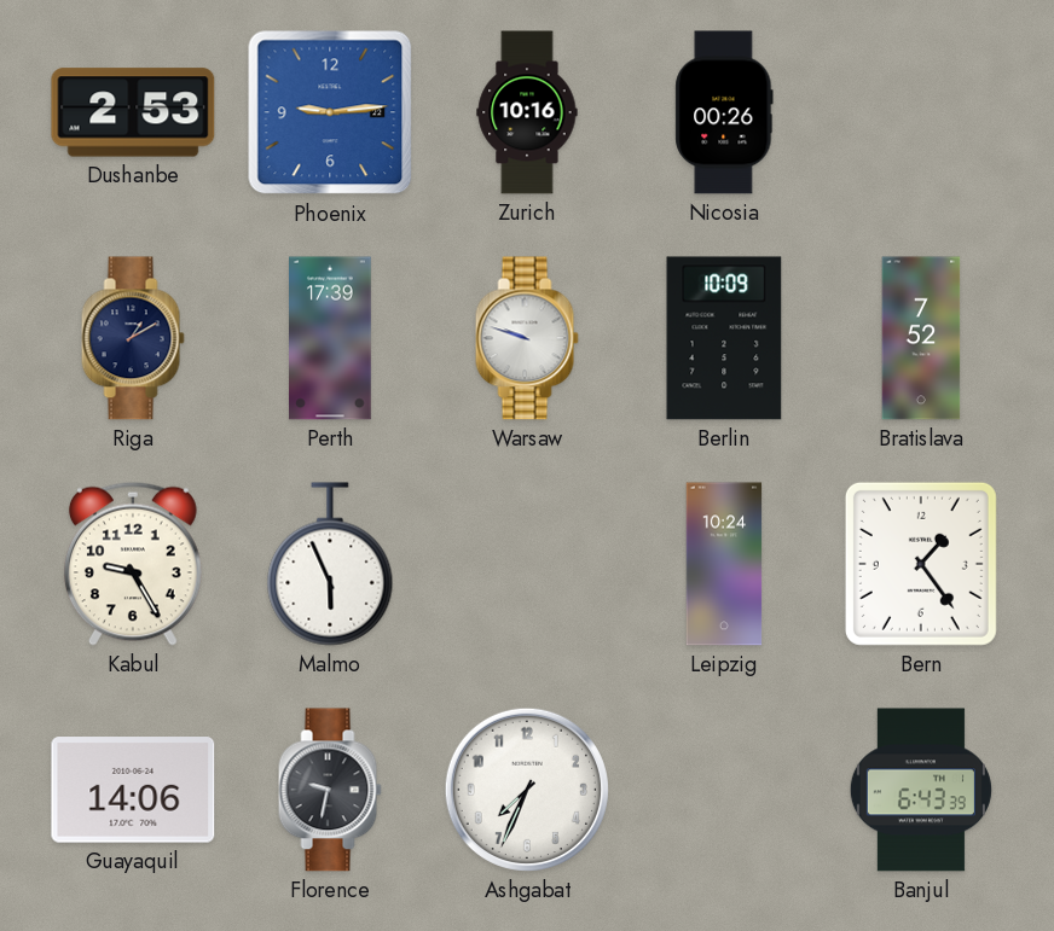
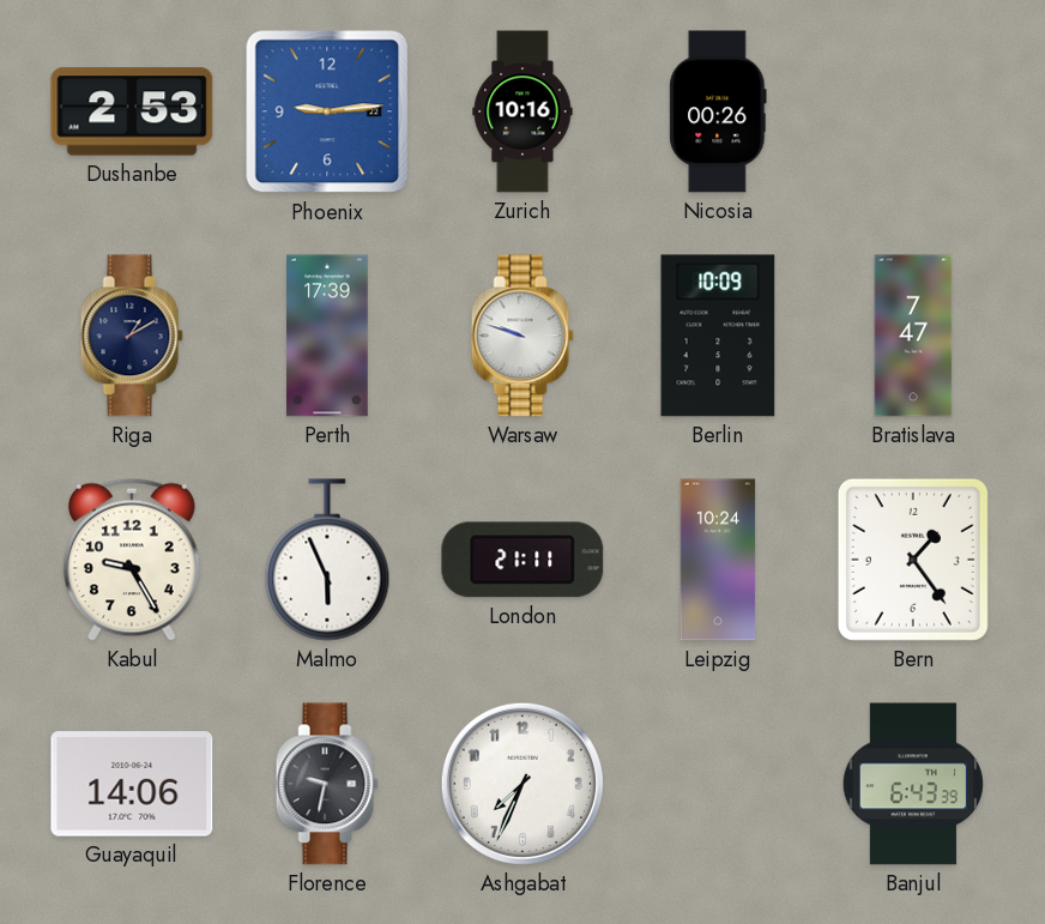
Bratislava: 7:52 -> 7:47 (913, 336)
London: none -> 21:11 (522, 560)
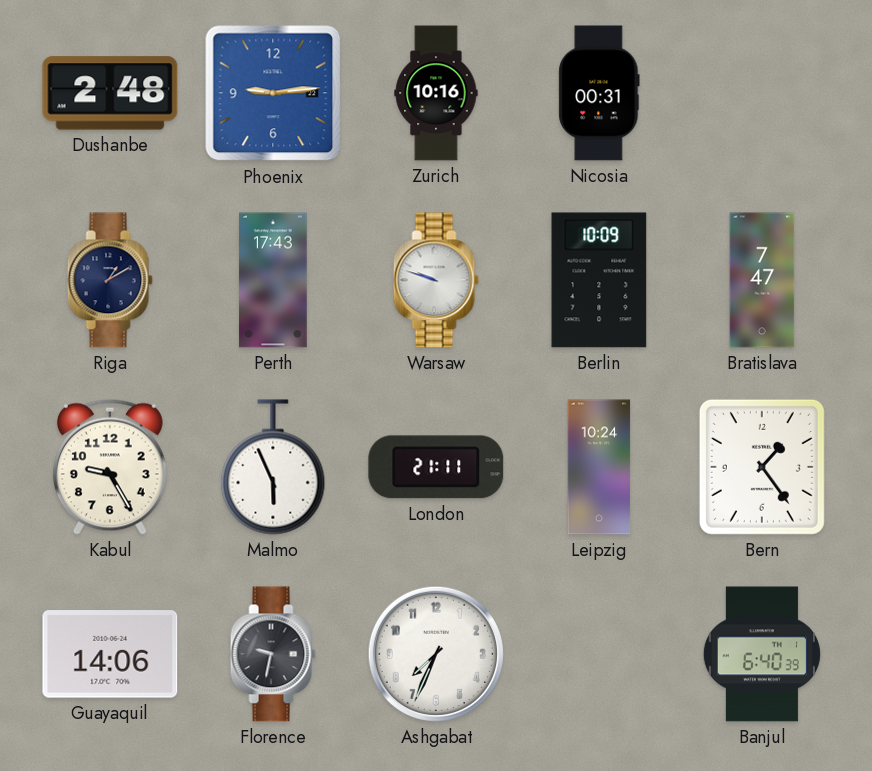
Dushanbe: 2:53 -> 2:48 (110, 93)
Nicosia: 00:26 -> 00:31 (599, 93)
Perth: 17:39 -> 17:43 (273, 280)
Banjul: 6:43 -> 6:40 (762, 654)
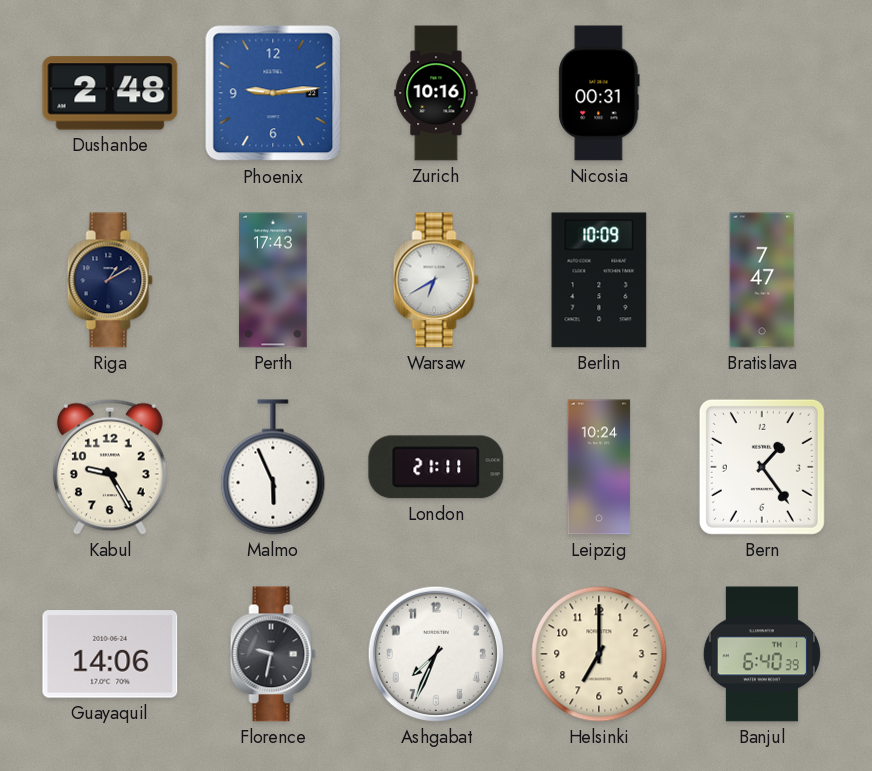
Warsaw: 9:48 -> 6:40 (436, 280)
Helsinki: none -> 7:00 (599, 654)
